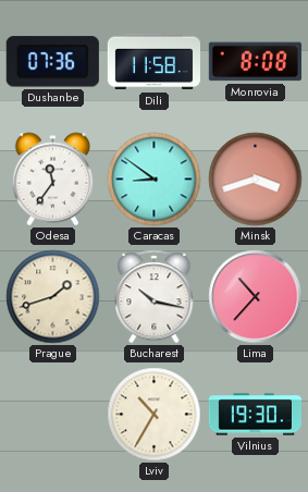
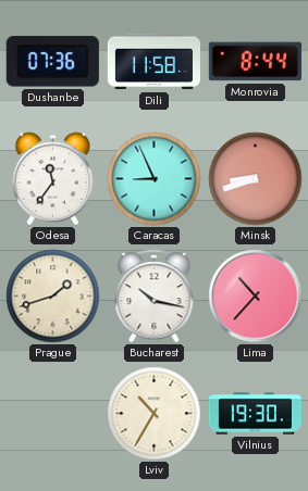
Monrovia: 8:08 -> 8:44 (255, 62)
Caracas: 8:51 -> 8:56 (155, 179)
Minsk: 3:42 -> 8:42 (256, 179)
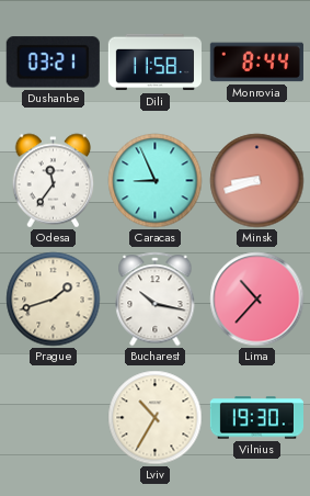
Dushanbe: 07:36 -> 03:21 (53, 63)
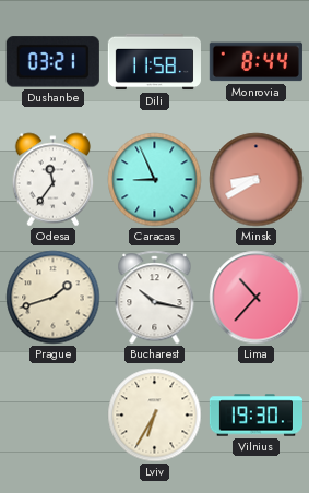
Minsk: 8:42 -> 8:40 (257, 180)
Lviv: 10:35 -> 6:35 (155, 416)
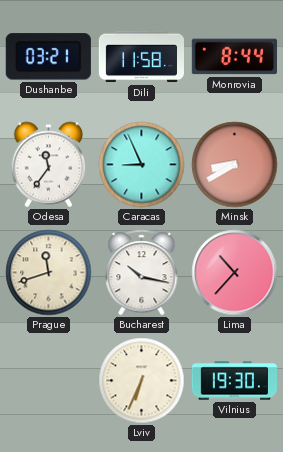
Prague: 1:42 -> 11:42 (49, 273)
Lviv: 6:35 -> 6:34 (142, 381)
